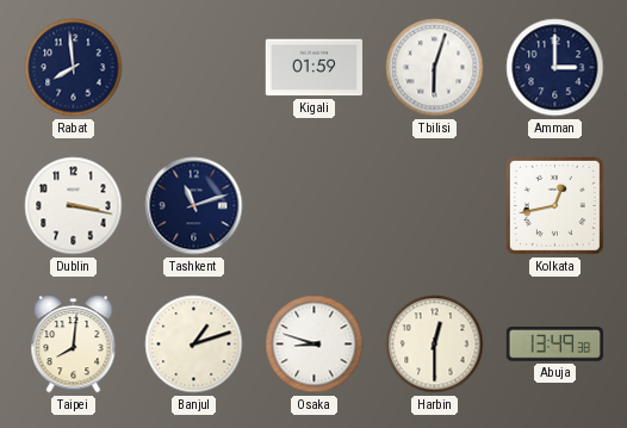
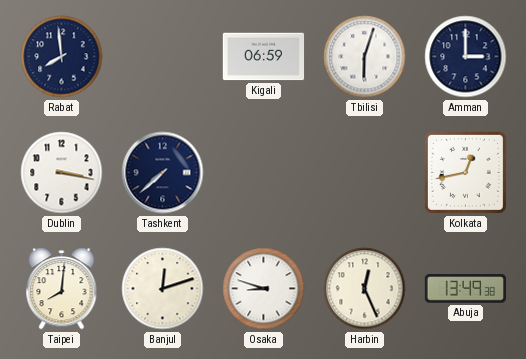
Kigali: 01:59 -> 06:59 (264, 57)
Tashkent: 11:12 -> 7:38 (163, 173)
Banjul: 1:12 -> 12:12 (163, 289)
Harbin: 12:30 -> 12:26 (365, 289)
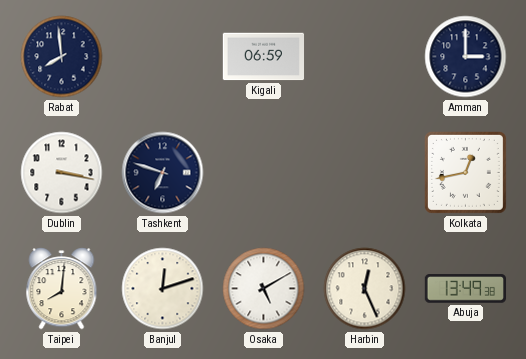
Tbilisi: 6:03 -> none (365, 57)
Tashkent: 7:38 -> 6:48 (163, 173)
Osaka: 8:48 -> 5:10 (264, 289)
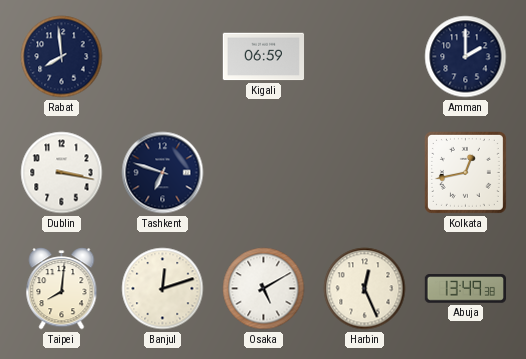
Amman: 3:00 -> 2:00 (466, 57)
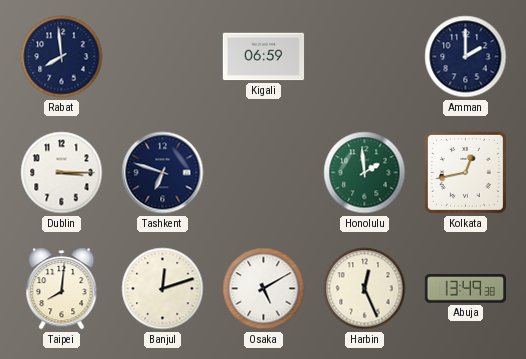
Dublin: 3:17 -> 3:15 (62, 173)
Honolulu: none -> 1:59 (365, 173)
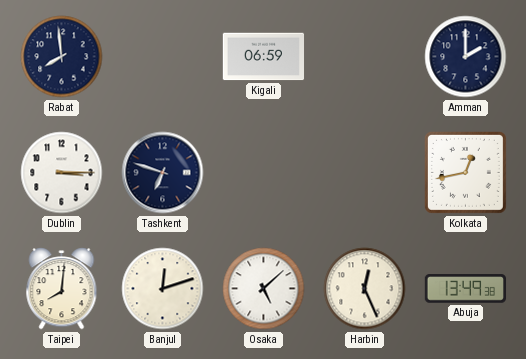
Honolulu: 1:59 -> none (365, 173)
Osaka: 5:10 -> 5:08 (264, 289)
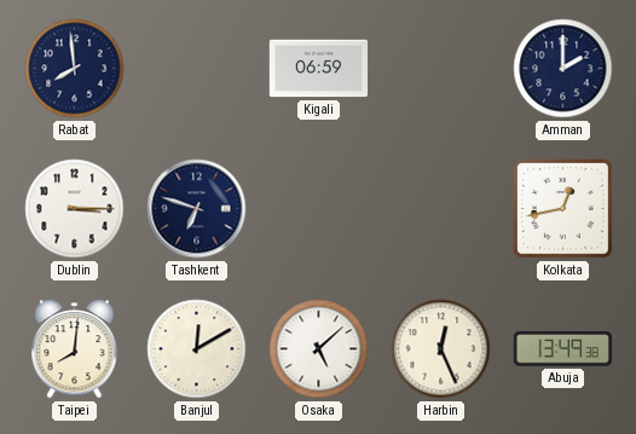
Banjul: 12:12 -> 12:10 (197, 349)
